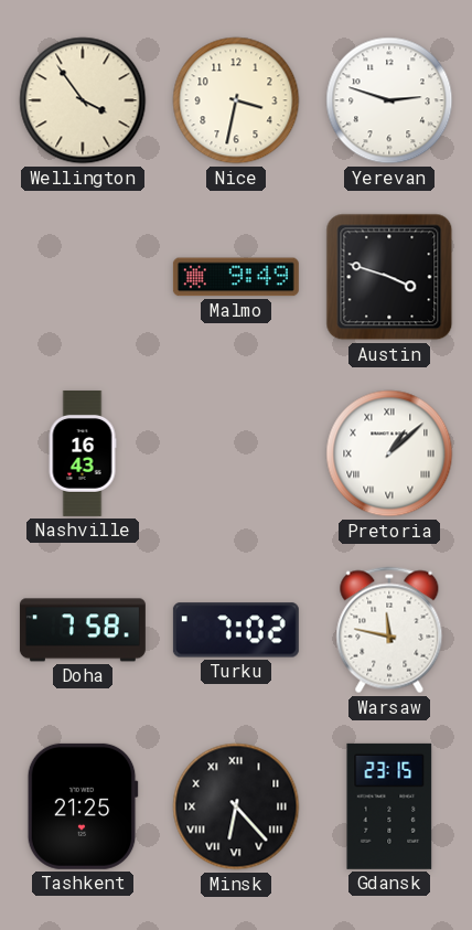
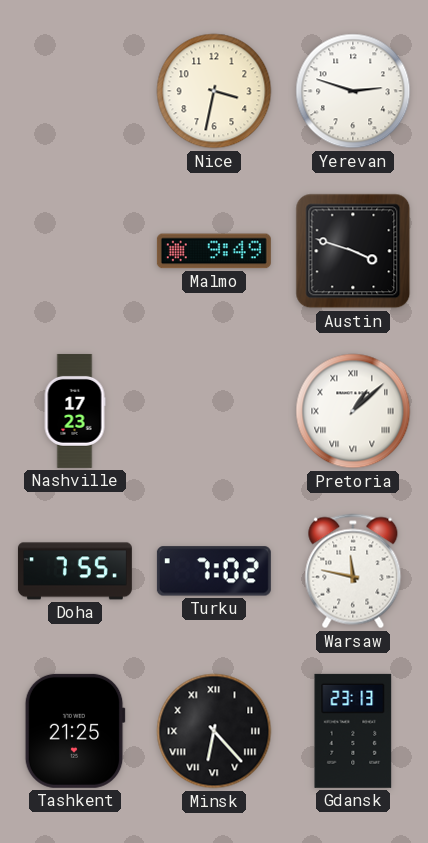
Wellington: 3:54 -> none (83, 100)
Nashville: 16:43 -> 17:23 (75, 411)
Doha: 7:58 -> 7:55 (75, 571)
Gdansk: 23:15 -> 23:13 (353, 731)
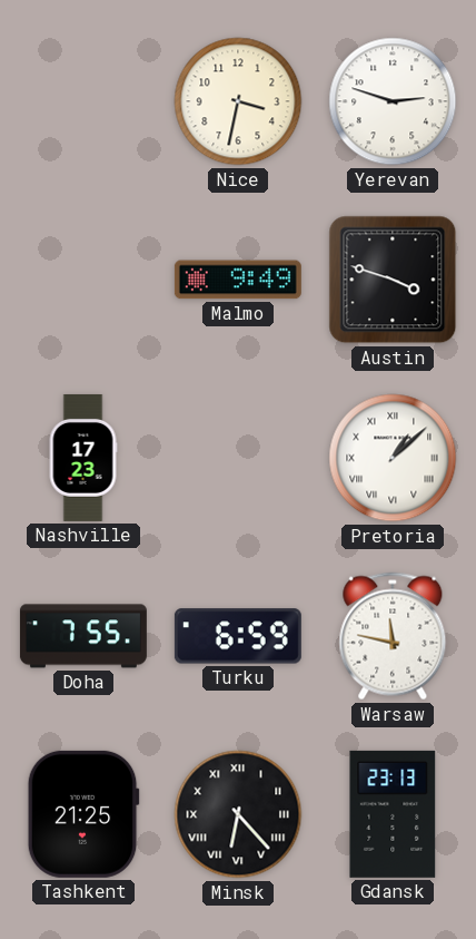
Turku: 7:02 -> 6:59 (238, 636)
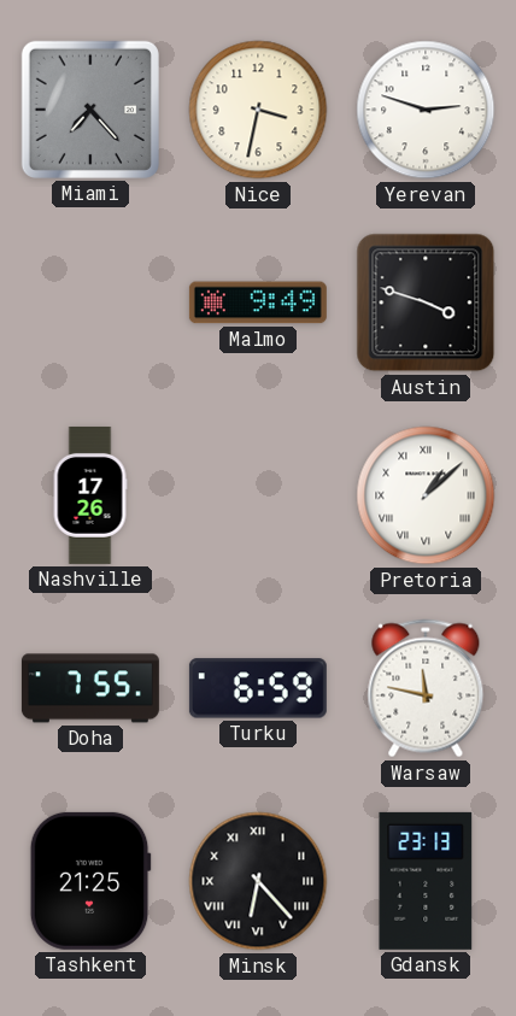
Miami: none -> 7:23 (90, 110)
Nashville: 17:23 -> 17:26 (90, 495)
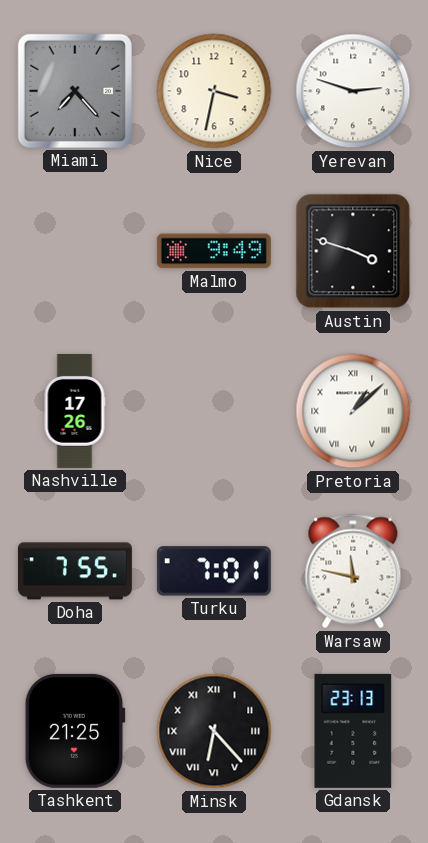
Turku: 6:59 -> 7:01 (214, 571)
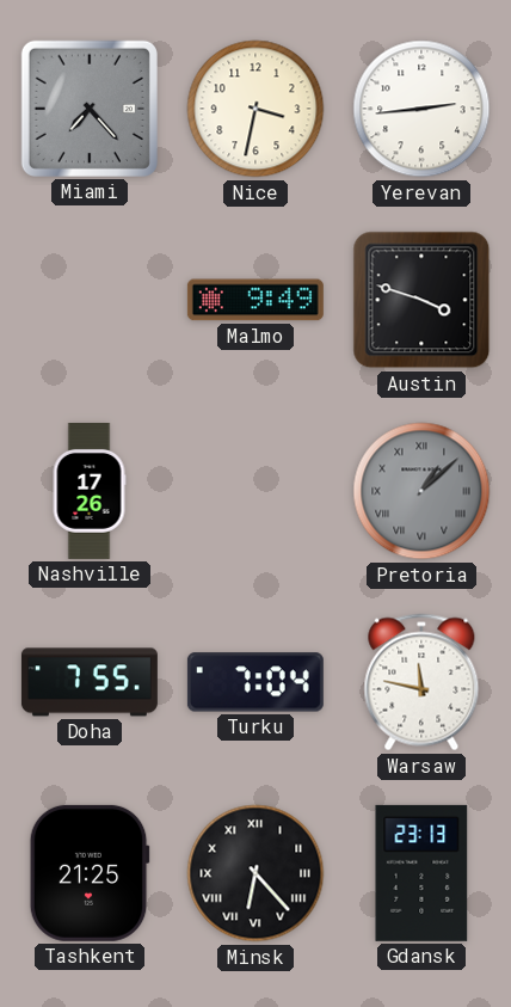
Yerevan: 2:48 -> 2:44 (421, 109)
Pretoria dial: white -> grey (421, 491)
Turku: 7:01 -> 7:04 (255, 682)
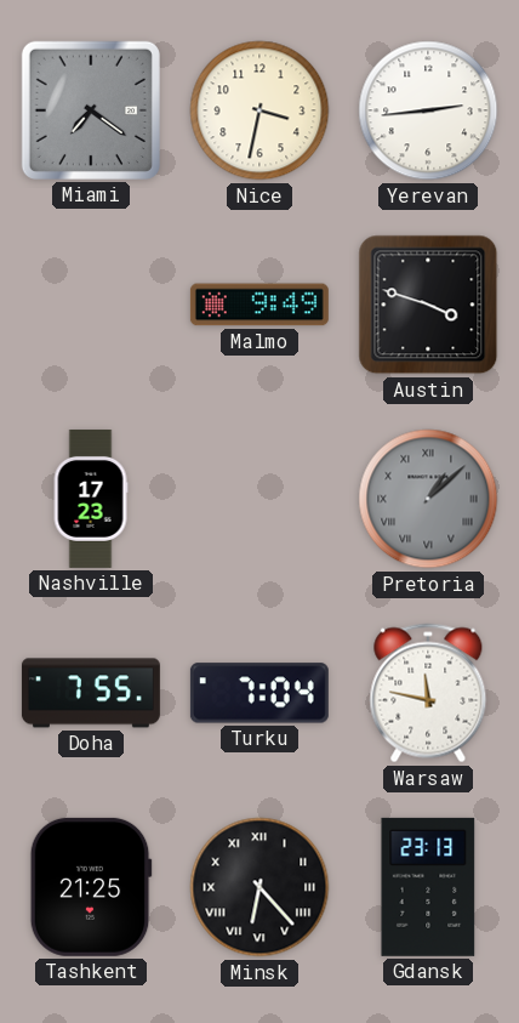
Miami: 7:23 -> 7:21 (91, 110)
Nashville: 17:26 -> 17:23 (91, 499)
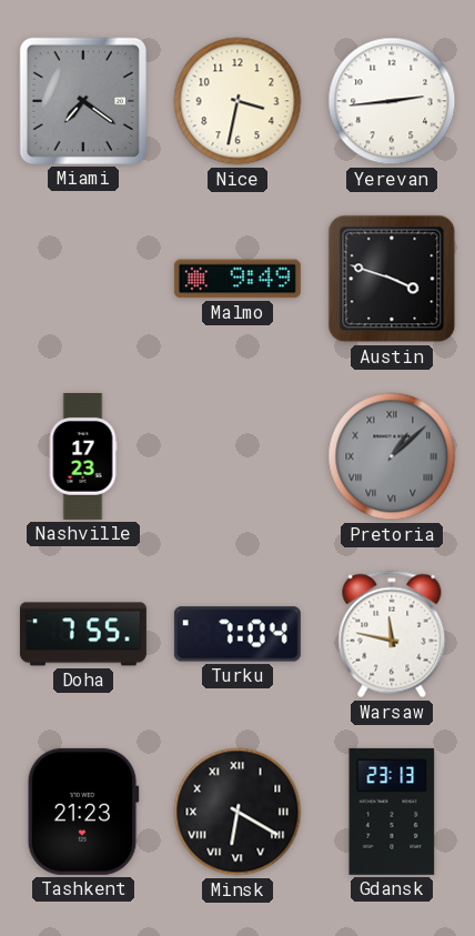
Tashkent: 21:25 -> 21:23 (83, 812)
Minsk: 6:23 -> 6:20 (238, 812)
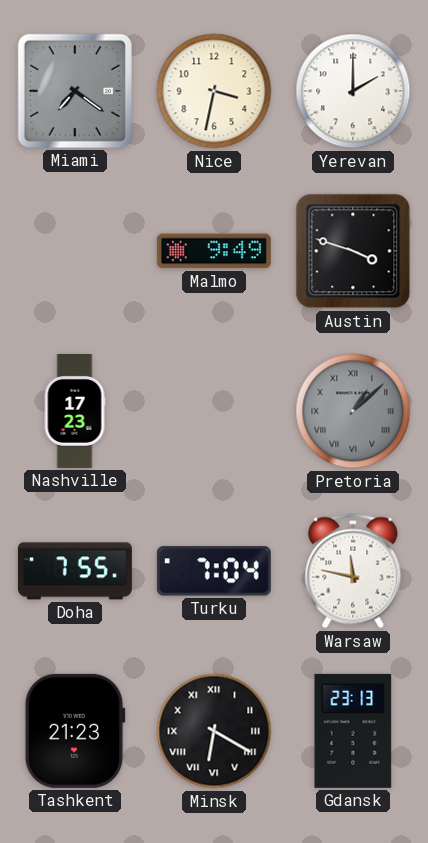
Yerevan: 2:44 -> 2:00 (353, 91)
